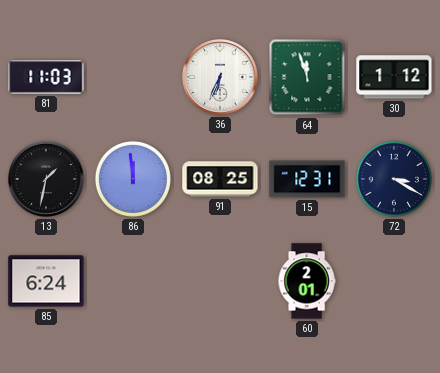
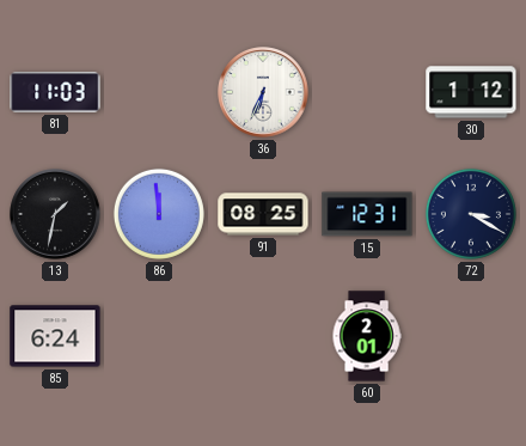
64: 11:57 -> none (307, 77)
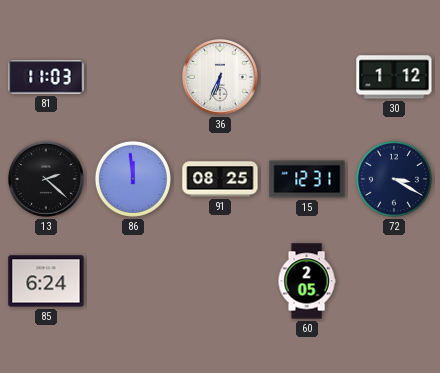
13: 1:32 -> 2:22 (46, 179)
60: 2:01 -> 2:05 (307, 281)
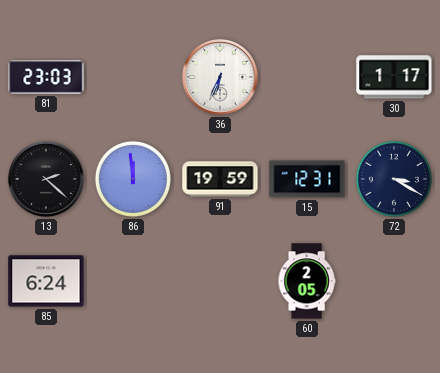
81: 11:03 -> 23:03 (46, 77)
30: 1:12 -> 1:17 (394, 77)
91: 08:25 -> 19:59 (220, 179)
